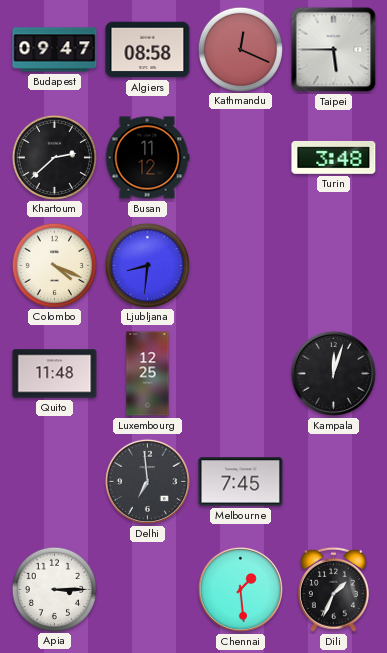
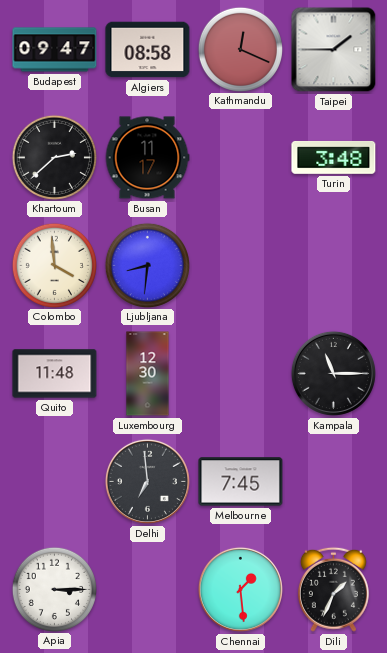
Taipei: 5:45 -> 1:45 (334, 50)
Busan: 11:12 -> 11:17 (147, 158)
Colombo: 4:19 -> 3:59 (54, 265)
Luxembourg: 12:25 -> 12:30 (148, 374)
Kampala: 12:03 -> 11:15 (333, 373)
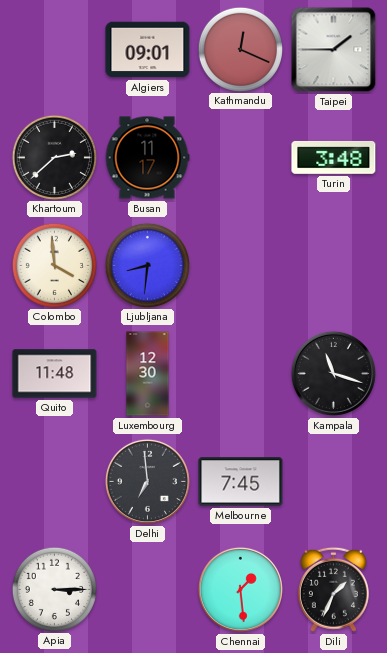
Budapest: 09:47 -> none (55, 50)
Algiers: 08:58 -> 09:01 (148, 50)
Kampala: 11:15 -> 11:18 (333, 373)
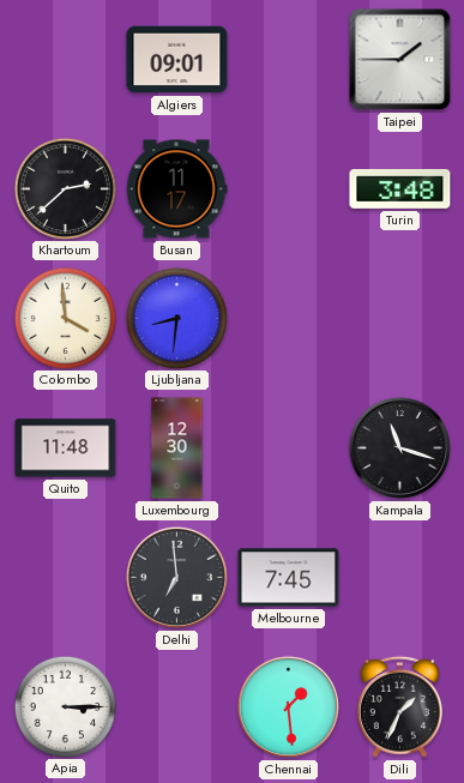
Kathmandu: 12:19 -> none (240, 49)
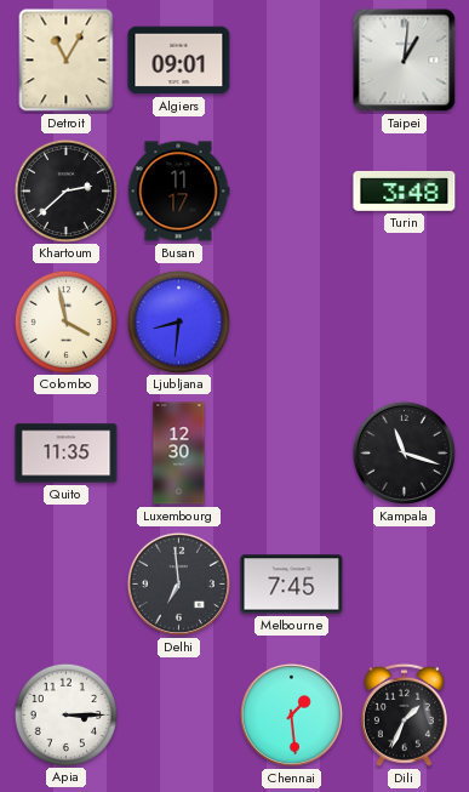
Detroit: none -> 11:05 (67, 61)
Taipei: 1:45 -> 1:01 (405, 61)
Colombo: 3:59 -> 3:58 (65, 321)
Quito: 11:48 -> 11:35 (67, 454)
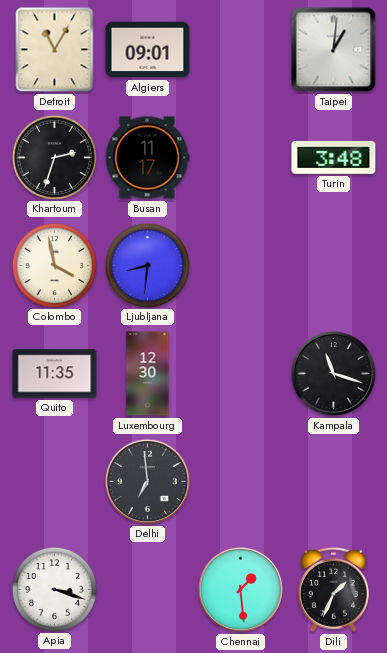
Khartoum: 2:38 -> 2:33 (54, 157)
Melbourne: 7:45 -> none (292, 585)
Apia: 3:15 -> 3:18 (54, 589)
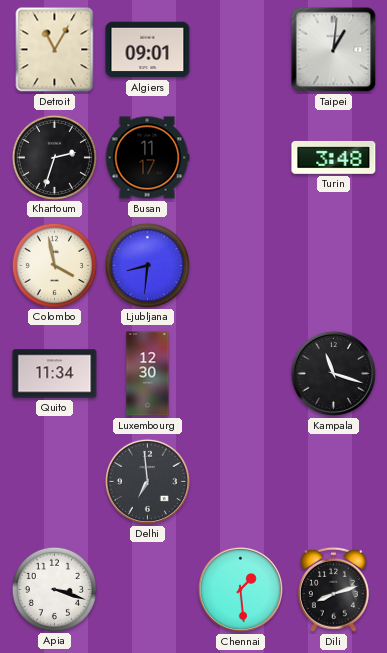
Quito: 11:35 -> 11:34 (55, 374)
Dili: 1:34 -> 8:12 (333, 589)
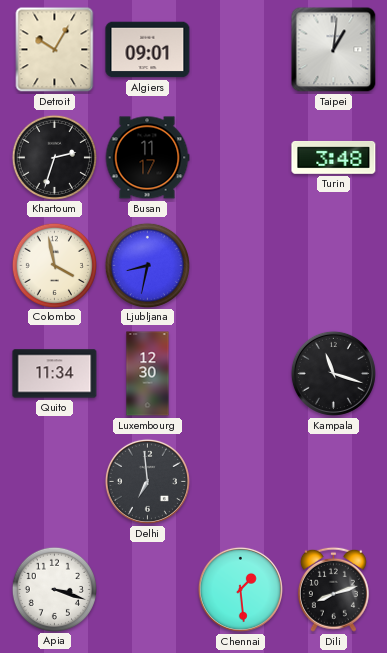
Detroit: 11:05 -> 10:05 (55, 50)
Ljubljana: 8:31 -> 8:32 (147, 265)
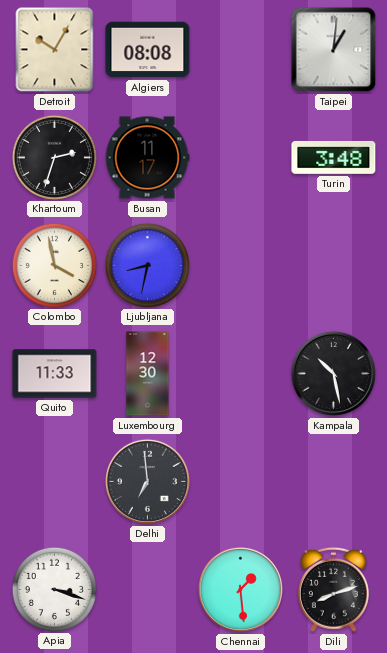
Algiers: 09:01 -> 08:08 (148, 50)
Quito: 11:34 -> 11:33 (55, 374)
Kampala: 11:18 -> 10:28 (333, 373)
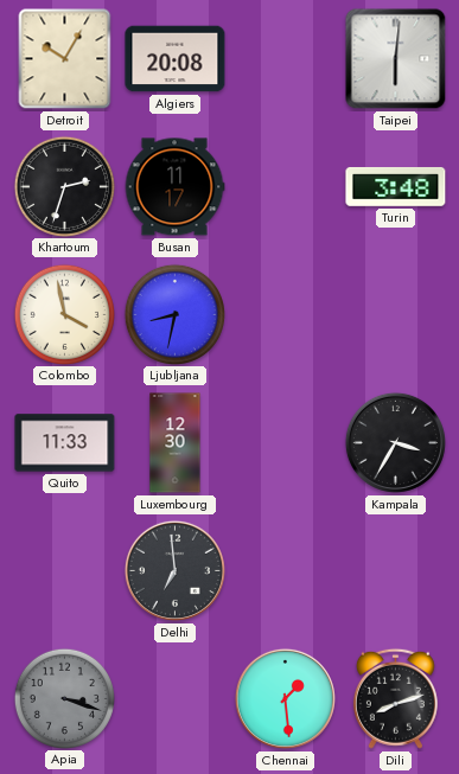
Algiers: 08:08 -> 20:08 (176, 59)
Taipei: 1:01 -> 6:01 (396, 59)
Kampala: 10:28 -> 3:35 (395, 442)
Apia dial: white -> grey (64, 698)
